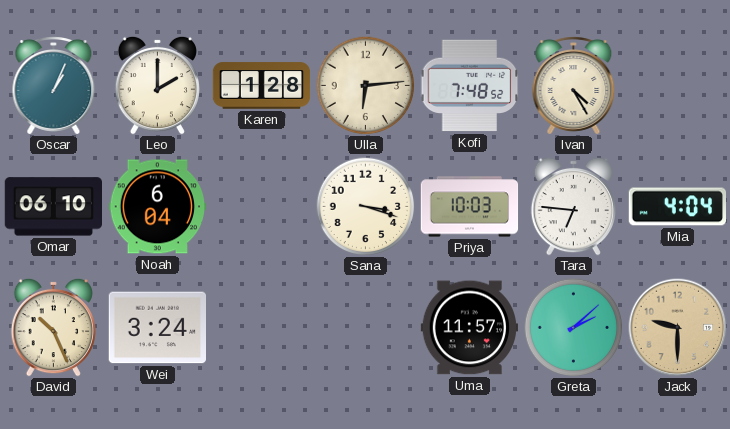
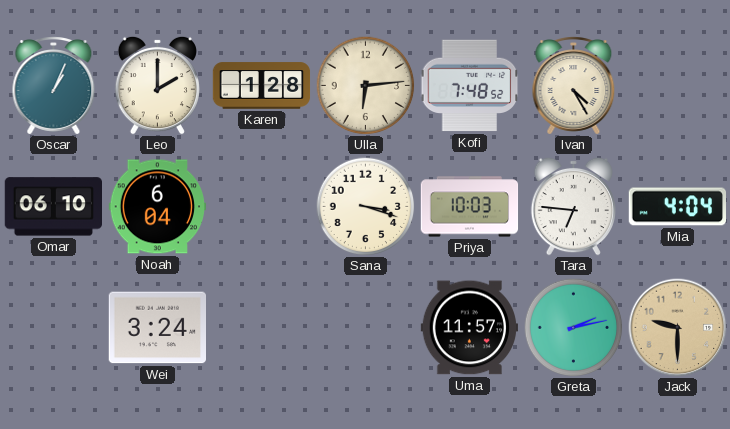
David: 10:26 -> none (53, 327)
Greta: 2:08 -> 2:13 (574, 328)
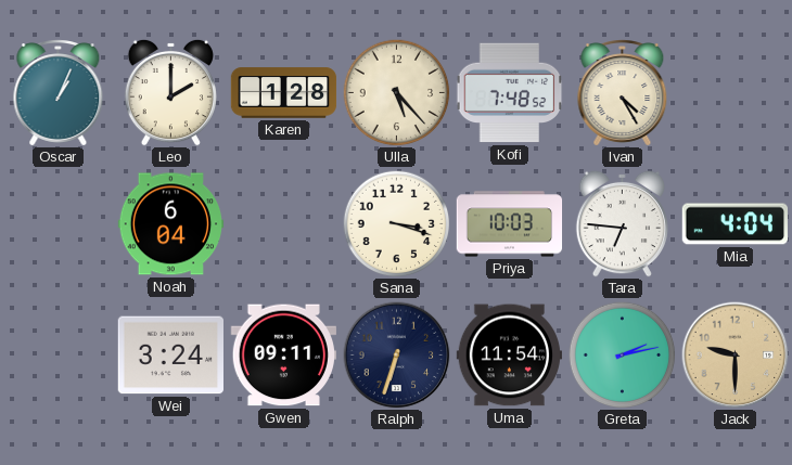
Ulla: 6:14 -> 5:23 (397, 93)
Omar: 06:10 -> none (53, 207)
Gwen: none -> 09:11 (283, 356)
Ralph: none -> 6:33 (397, 356)
Uma: 11:57 -> 11:54 (509, 356)
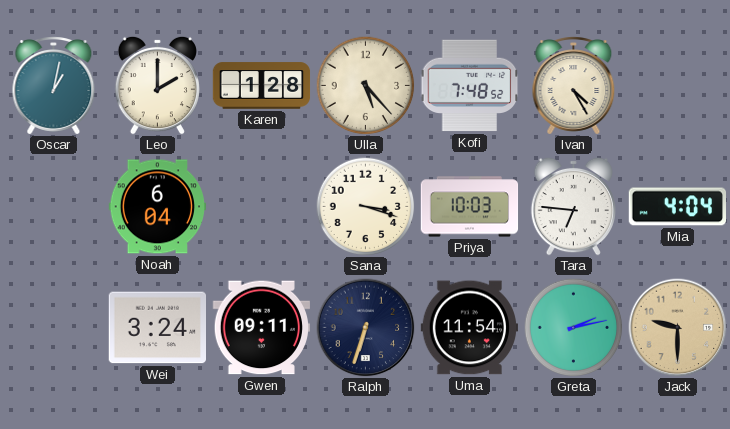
Oscar: 1:04 -> 1:02 (54, 86)
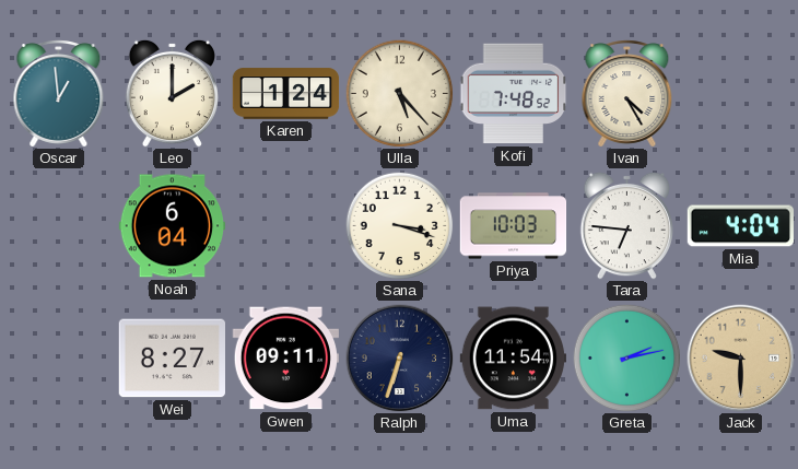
Oscar: 1:02 -> 12:59 (59, 94)
Karen: 1:28 -> 1:24 (286, 94)
Wei: 3:24 -> 8:27 (172, 359)
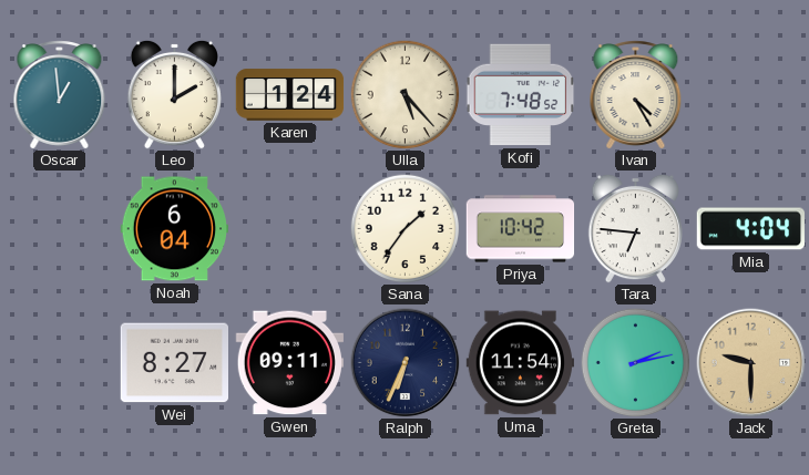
Sana: 3:18 -> 1:36 (406, 229)
Priya: 10:03 -> 10:42 (521, 229)
Ralph: 6:33 -> 6:34 (406, 363)
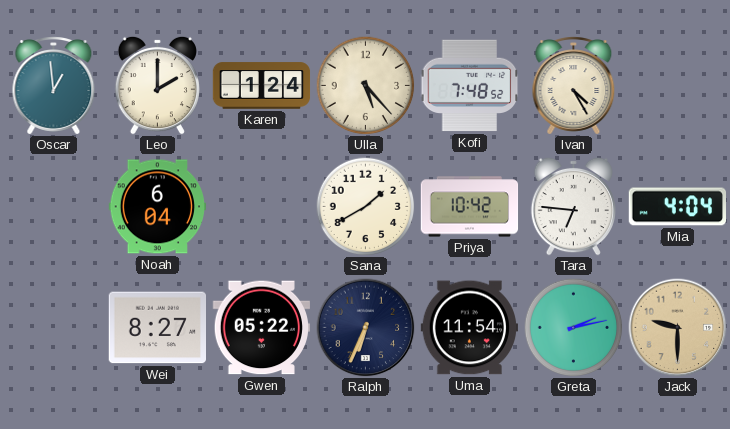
Sana: 1:36 -> 1:40 (366, 207)
Gwen: 09:11 -> 05:22 (261, 328)
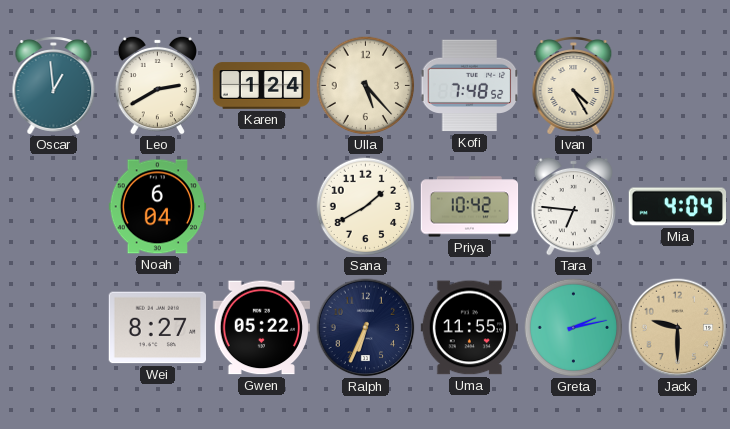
Leo: 2:00 -> 2:40 (157, 85)
Uma: 11:54 -> 11:55 (469, 328)
